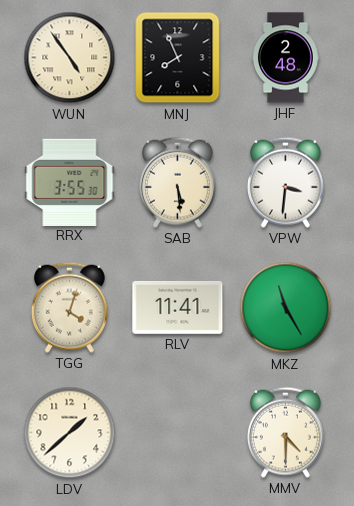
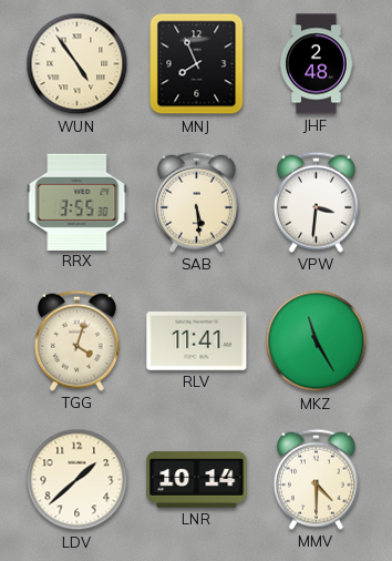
LNR: none -> 10:14 (197, 480)
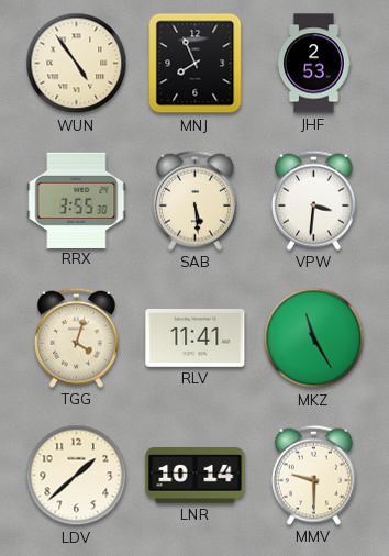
JHF: 2:48 -> 2:53 (313, 64)
MMV: 4:30 -> 9:30 (313, 475)
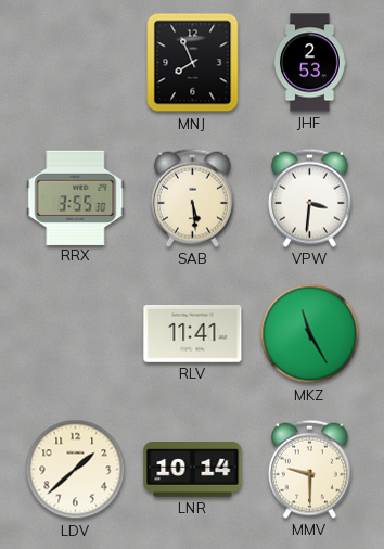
WUN: 4:54 -> none (77, 64)
TGG: 4:03 -> none (76, 337)
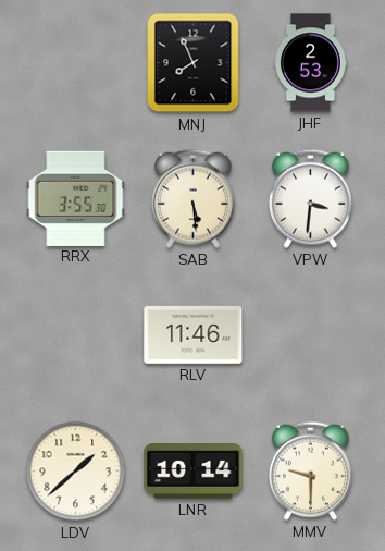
RLV: 11:41 -> 11:46 (194, 335)
MKZ: 11:25 -> none (310, 334)
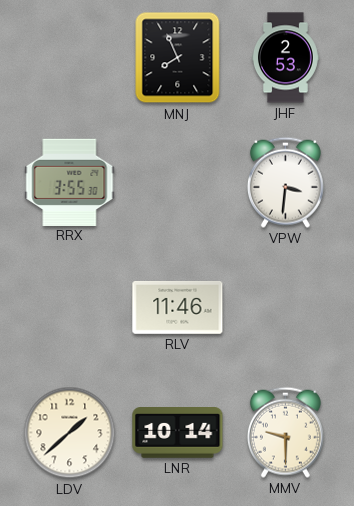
SAB: 5:29 -> none (192, 198)
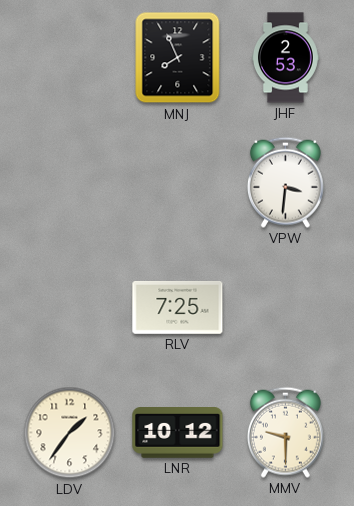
RRX: 3:55 -> none (70, 182)
RLV: 11:46 -> 7:25 (178, 308)
LDV: 1:38 -> 1:36 (70, 433)
LNR: 10:14 -> 10:12 (178, 433)
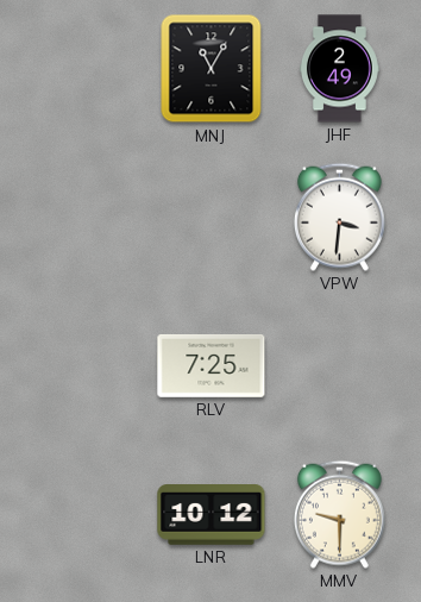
MNJ: 7:56 -> 11:05 (212, 69)
JHF: 2:53 -> 2:49 (339, 69)
LDV: 1:36 -> none (70, 433)
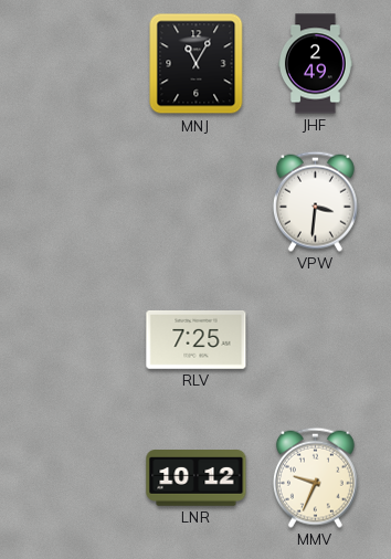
MMV: 9:30 -> 9:34 (315, 477)
